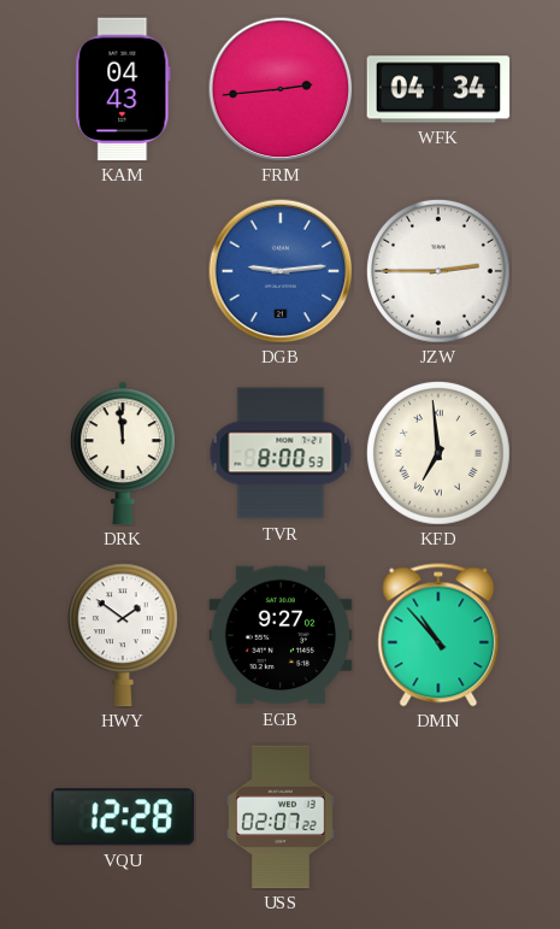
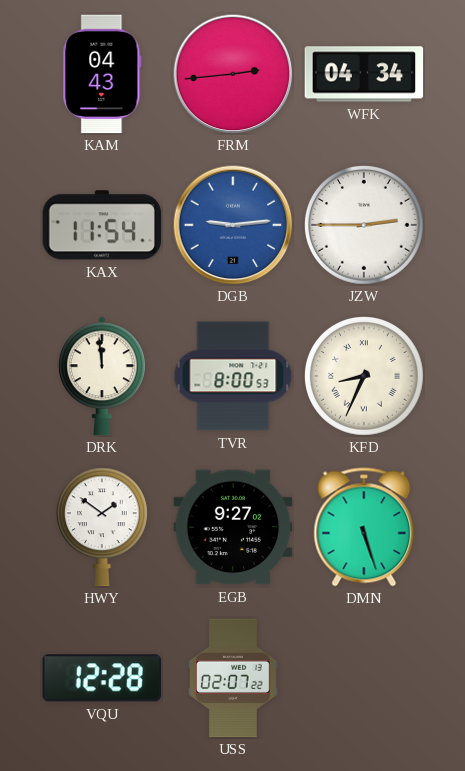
KAX: none -> 11:54 (102, 225)
KFD: 6:59 -> 8:34 (365, 377)
DMN: 10:53 -> 5:27 (364, 527)
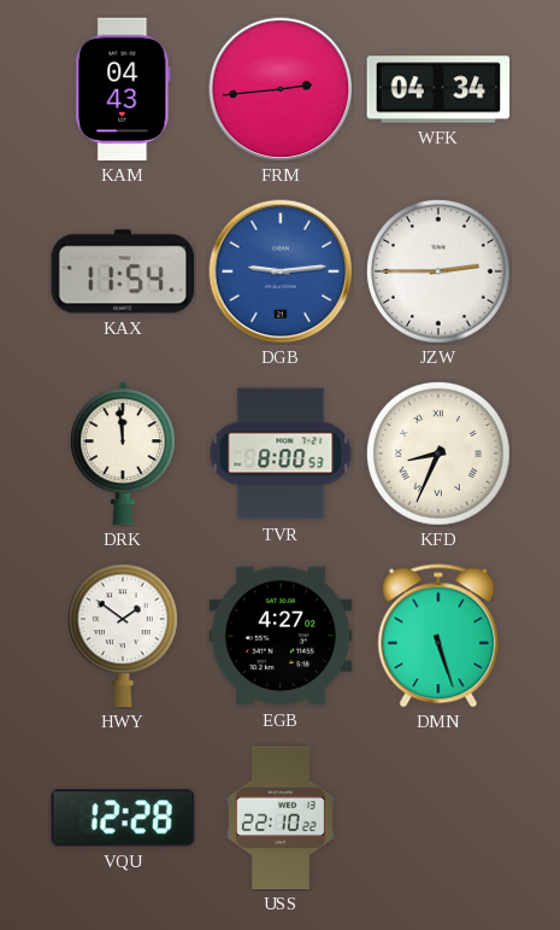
EGB: 9:27 -> 4:27 (281, 636)
USS: 02:07 -> 22:10 (281, 818)
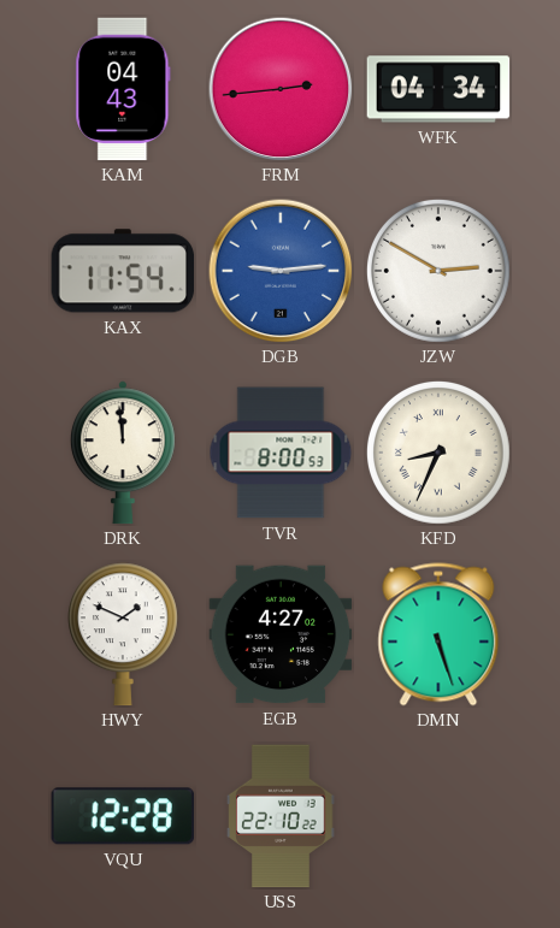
JZW: 2:45 -> 2:50 (440, 272)
HWY: 1:51 -> 1:49 (123, 634)
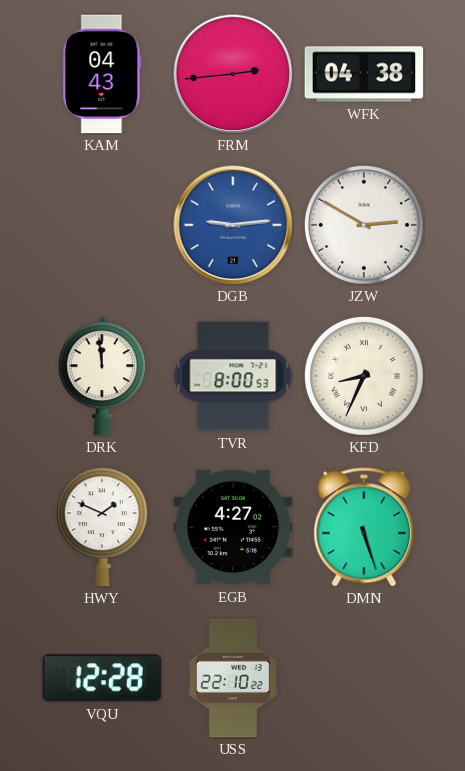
WFK: 04:34 -> 04:38 (364, 74)
KAX: 11:54 -> none (123, 271)
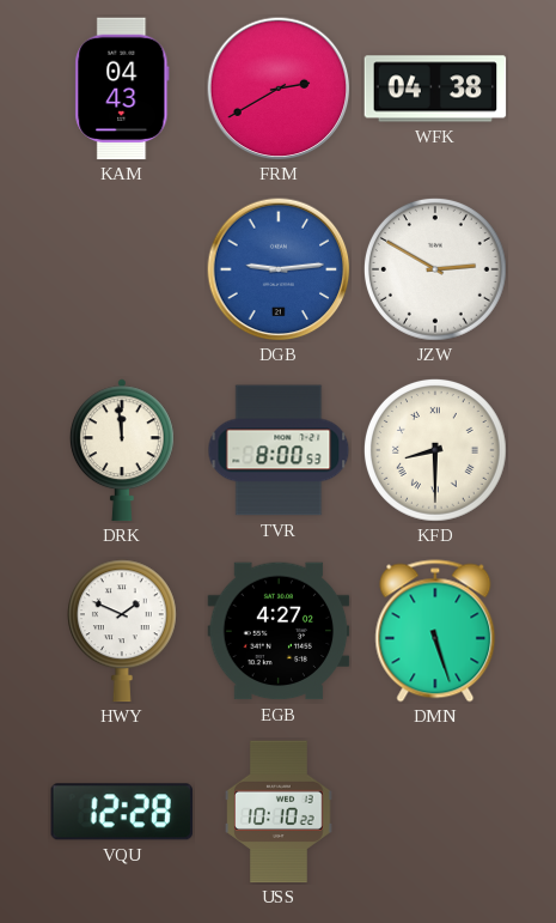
FRM: 2:44 -> 2:40 (279, 89)
KFD: 8:34 -> 8:30 (436, 451)
USS: 22:10 -> 10:10 (279, 812)
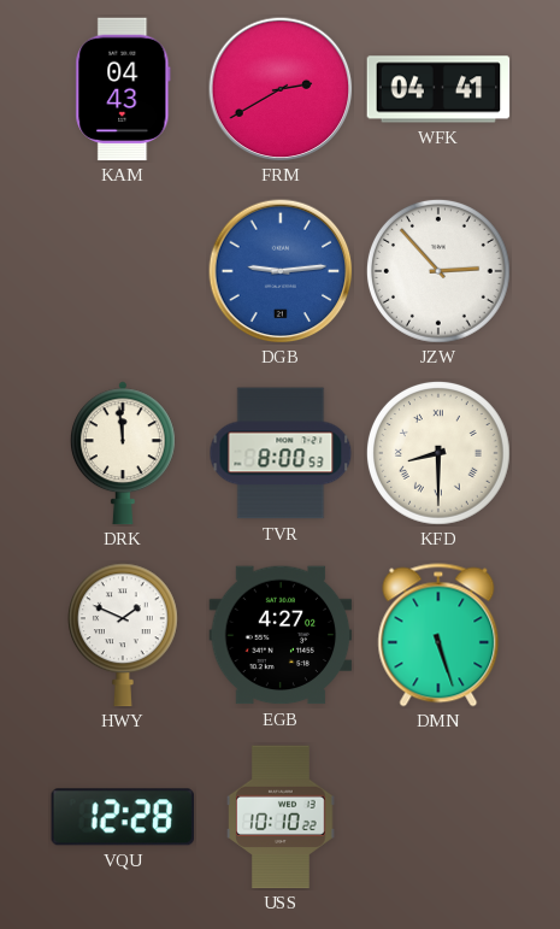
WFK: 04:38 -> 04:41 (438, 89)
JZW: 2:50 -> 2:53 (440, 272)
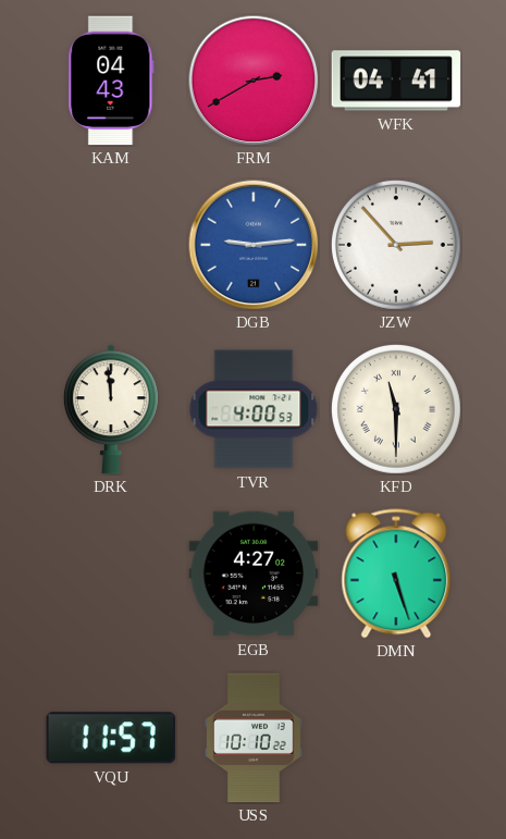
TVR: 8:00 -> 4:00 (254, 409)
KFD: 8:30 -> 11:30 (397, 410)
HWY: 1:49 -> none (123, 635)
VQU: 12:28 -> 11:57 (110, 738)
